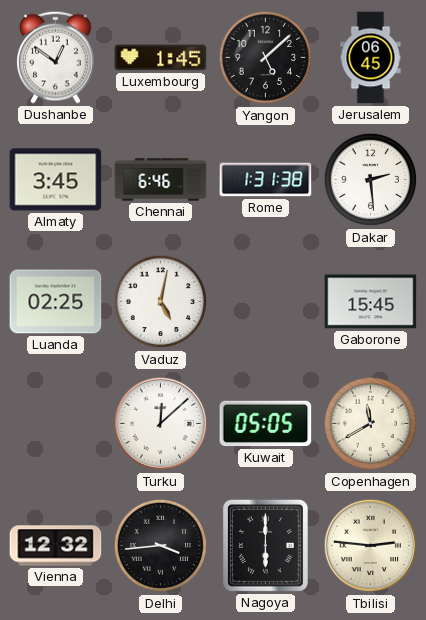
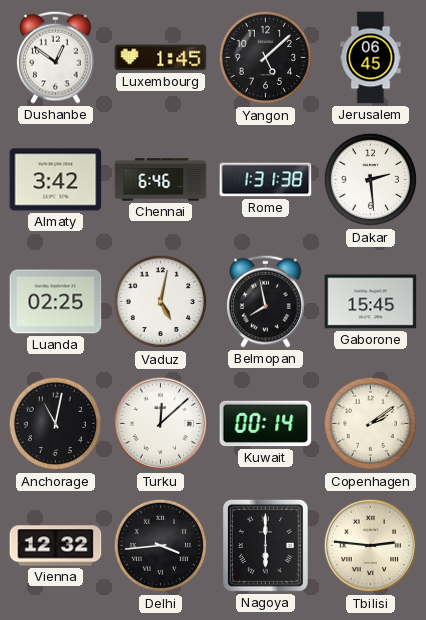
Almaty: 3:45 -> 3:42 (56, 180)
Belmopan: none -> 7:58 (266, 301)
Anchorage: none -> 11:02 (56, 424)
Kuwait: 05:05 -> 00:14 (266, 424)
Copenhagen: 11:40 -> 2:09 (371, 424)
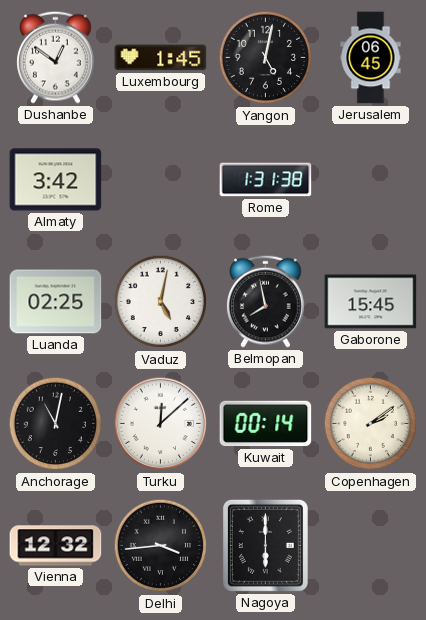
Yangon: 5:08 -> 5:02 (266, 58)
Chennai: 6:46 -> none (161, 180)
Dakar: 2:29 -> none (371, 180)
Tbilisi: 2:46 -> none (371, 546)
